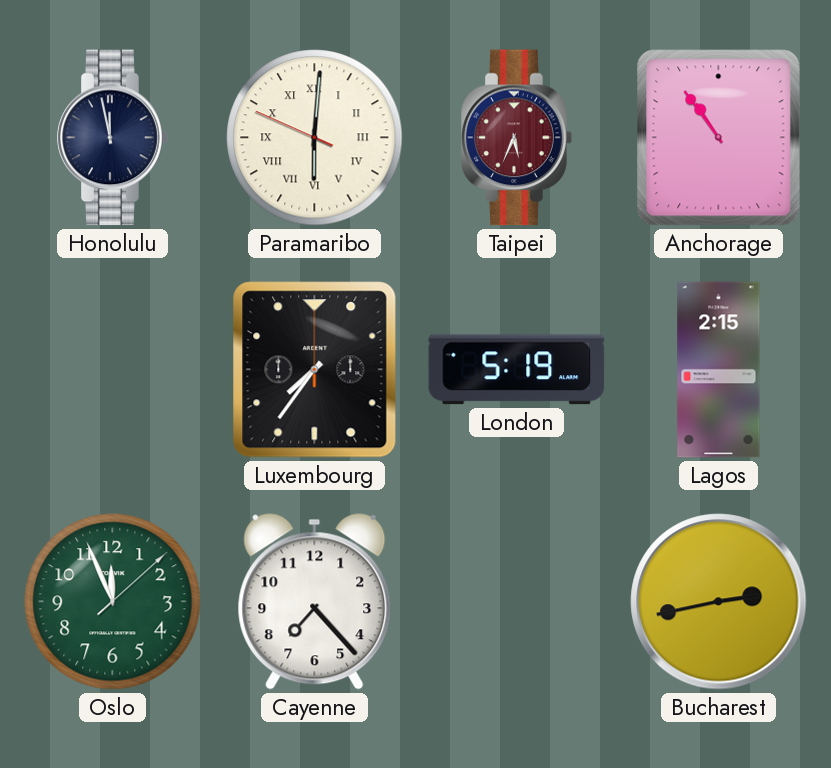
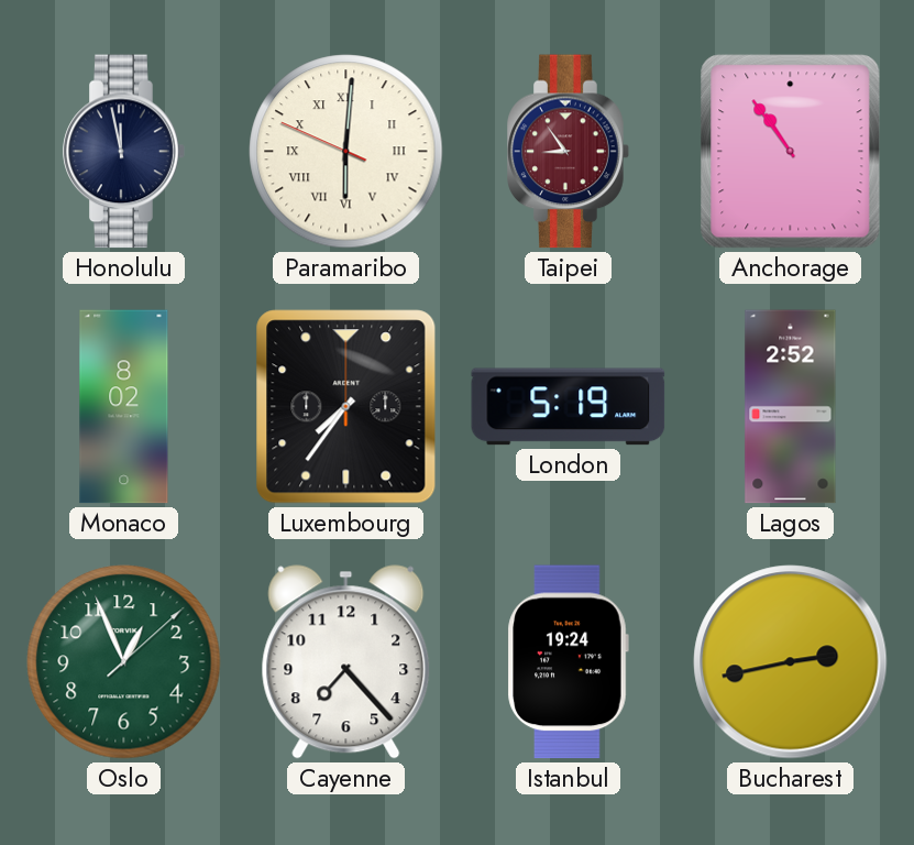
Taipei: 5:34 -> 8:54 (569, 152)
Monaco: none -> 8:02 (124, 407)
Lagos: 2:15 -> 2:52 (791, 407)
Oslo: 11:56 -> 12:56 (124, 662)
Istanbul: none -> 19:24 (568, 662)
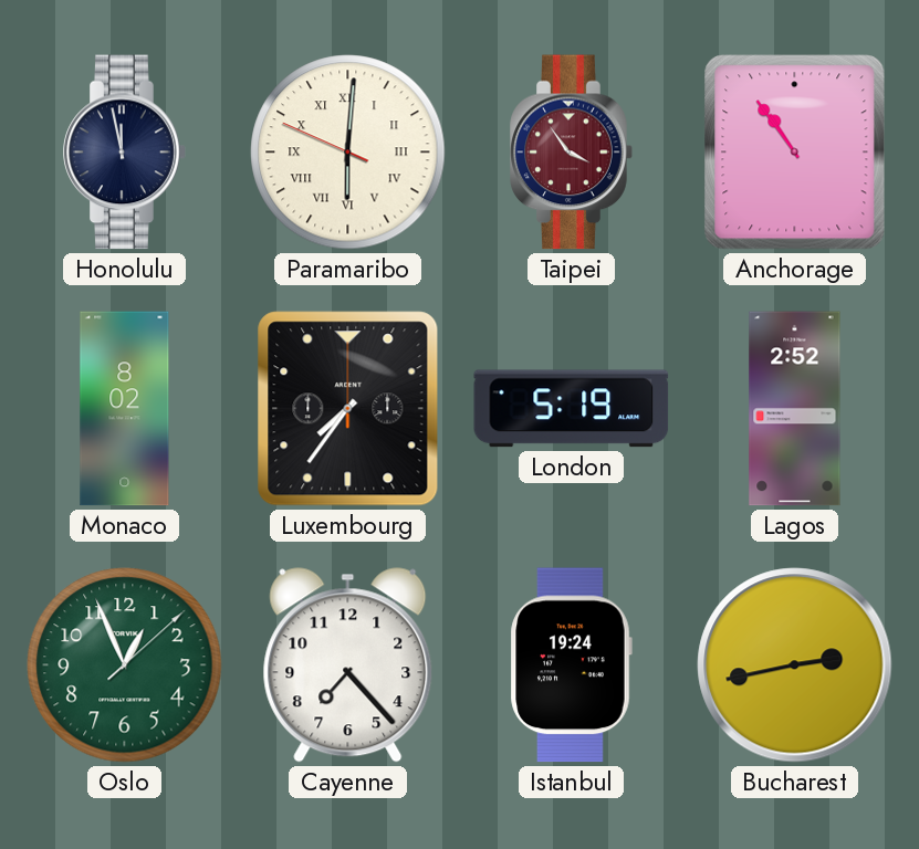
Taipei: 8:54 -> 3:54 (572, 153)
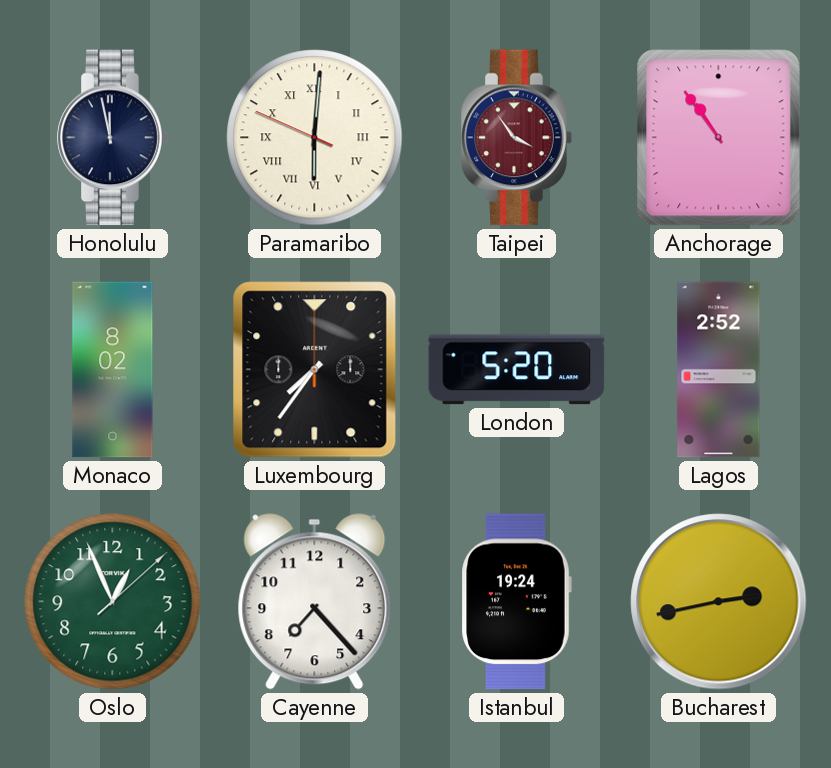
London: 5:19 -> 5:20 (517, 370)
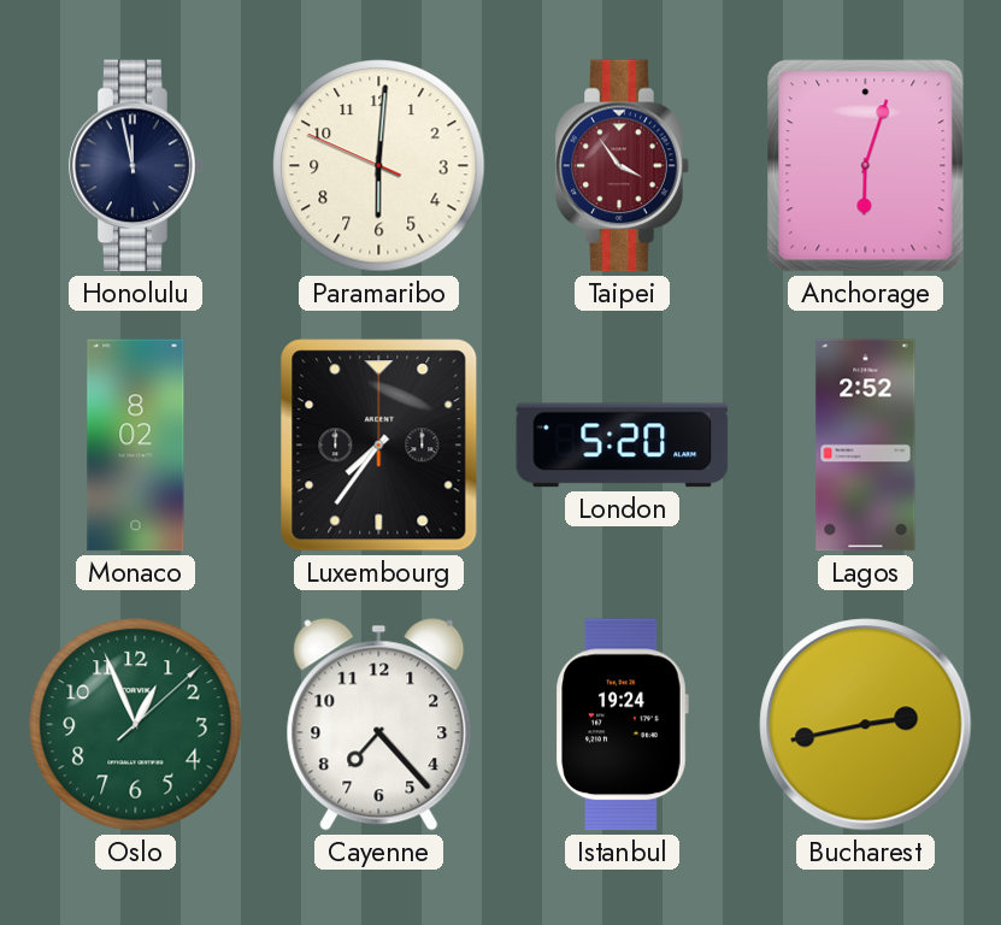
Paramaribo numerals: Roman -> Arabic (379, 166)
Anchorage: 10:54 -> 6:03 (866, 166)
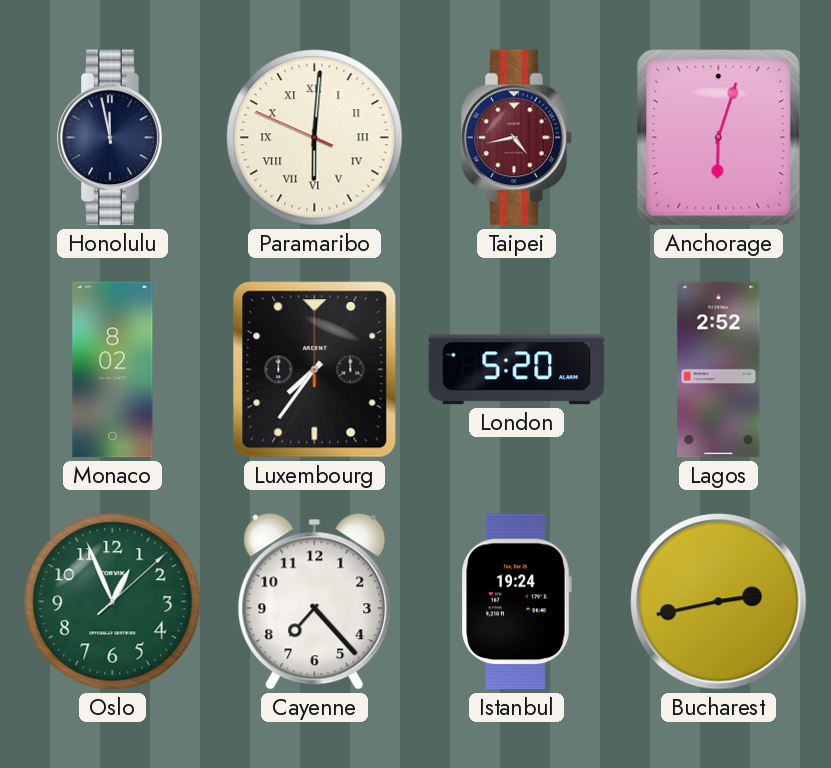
Paramaribo numerals: Arabic -> Roman (315, 138)
Taipei: 3:54 -> 4:43 (517, 138)
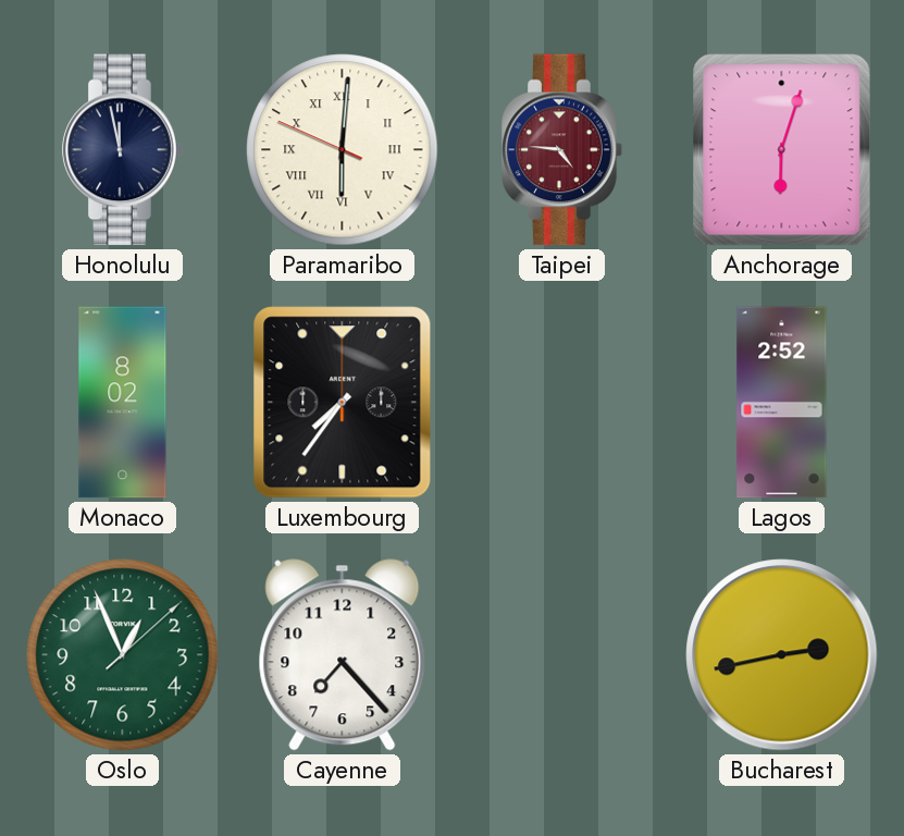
Taipei: 4:43 -> 4:46 (562, 150)
London: 5:20 -> none (517, 370)
Istanbul: 19:24 -> none (516, 602)
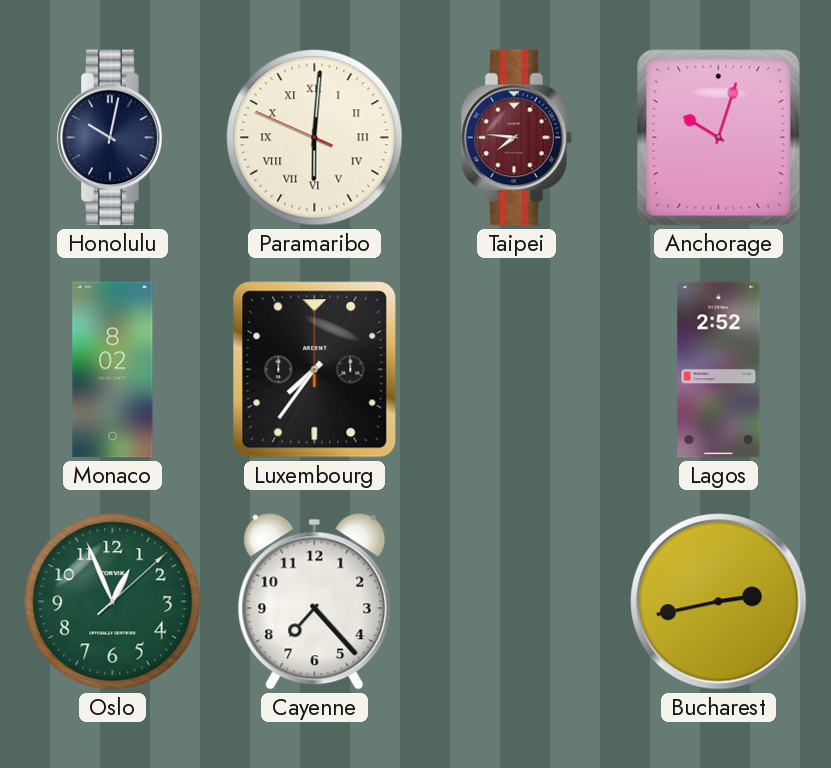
Honolulu: 11:58 -> 10:02 (113, 138)
Taipei: 4:46 -> 7:46 (517, 138)
Anchorage: 6:03 -> 10:03 (719, 138)
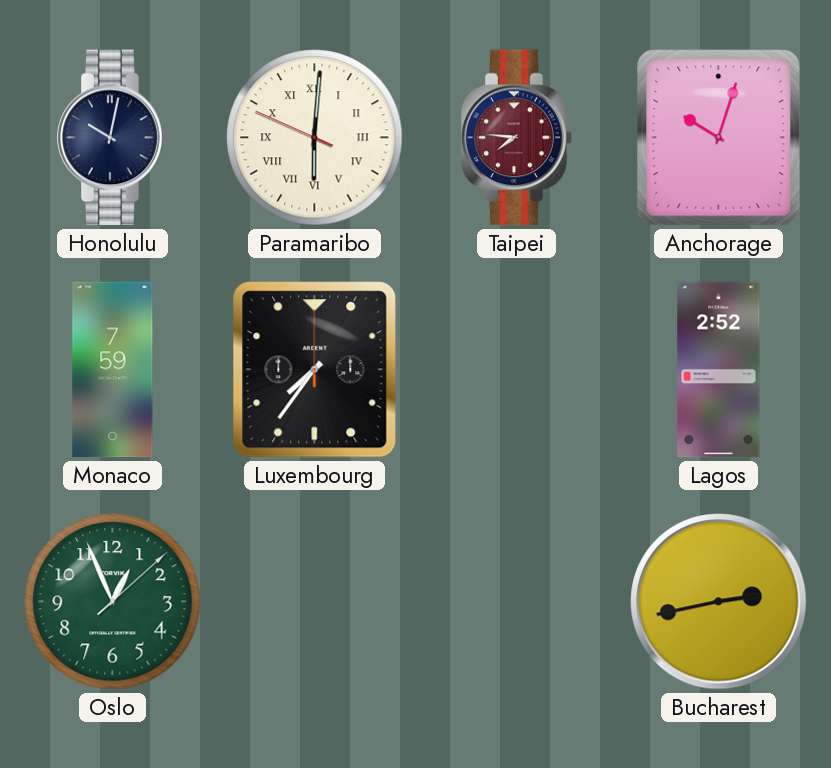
Monaco: 8:02 -> 7:59 (113, 370)
Cayenne: 7:23 -> none (315, 602)
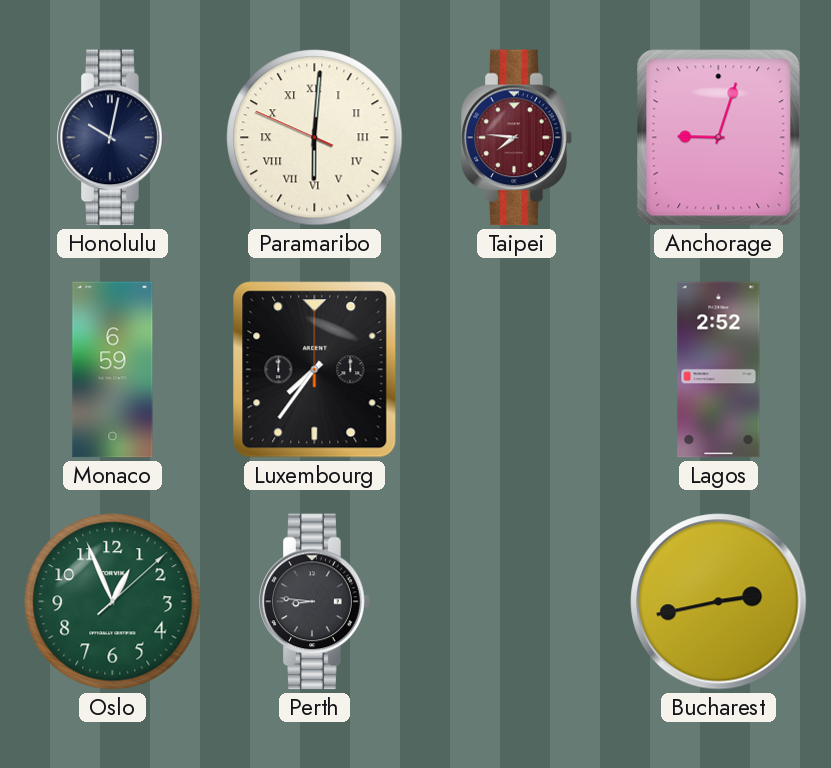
Anchorage: 10:03 -> 9:03 (719, 138)
Monaco: 7:59 -> 6:59 (113, 370)
Perth: none -> 8:46 (315, 602)
